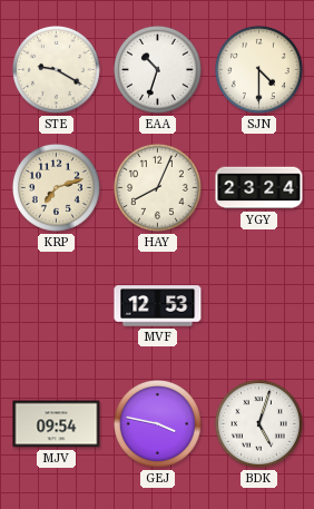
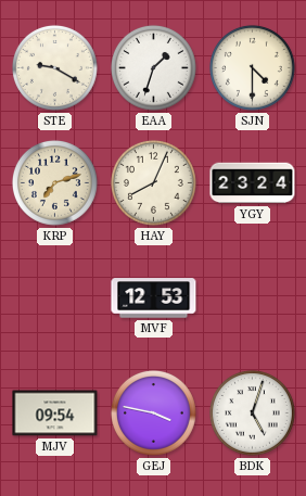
EAA: 10:33 -> 1:33 (153, 67)
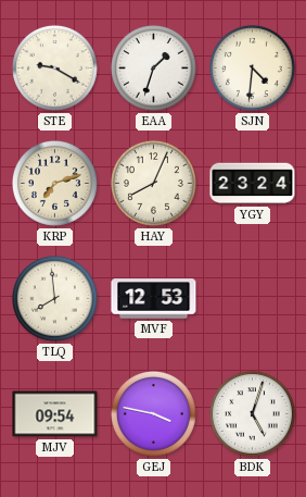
SJN: 4:30 -> 4:31 (252, 67)
TLQ: none -> 7:59 (54, 298)
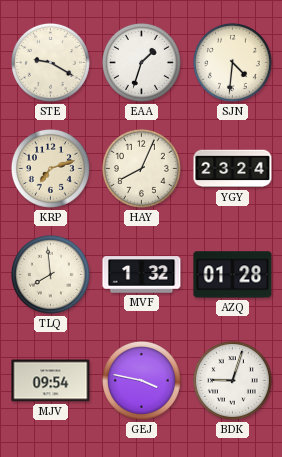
MVF: 12:53 -> 1:32 (142, 275)
AZQ: none -> 01:28 (233, 275)
BDK: 5:03 -> 9:03 (232, 380)
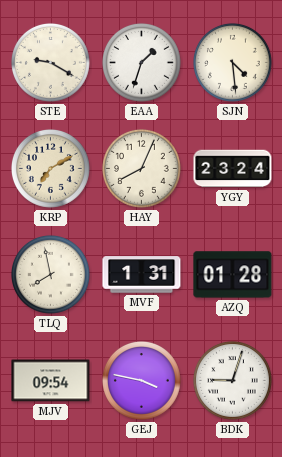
SJN: 4:31 -> 4:29 (232, 62)
KRP: 7:12 -> 7:10 (50, 168)
TLQ: 7:59 -> 7:58 (50, 274)
MVF: 1:32 -> 1:31 (142, 275)
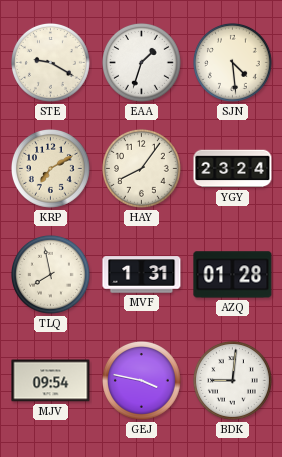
HAY: 8:04 -> 8:06 (141, 168)
BDK: 9:03 -> 9:01 (232, 380)
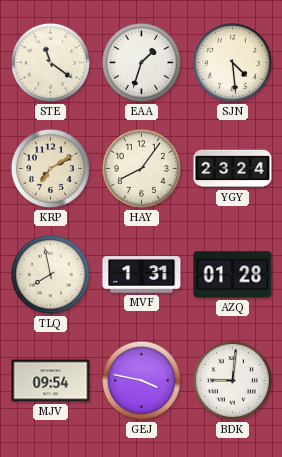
STE: 9:20 -> 11:21 (50, 62)
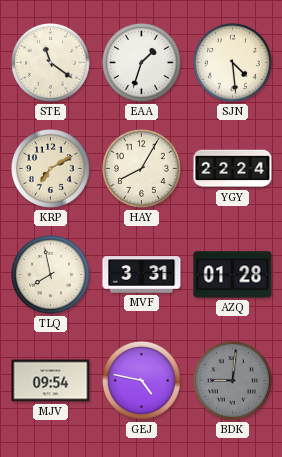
HAY: 8:06 -> 8:05 (141, 168)
YGY: 23:24 -> 22:24 (233, 169)
MVF: 1:31 -> 3:31 (142, 275)
GEJ: 3:47 -> 4:47 (141, 380)
BDK dial: white -> grey (232, 380)
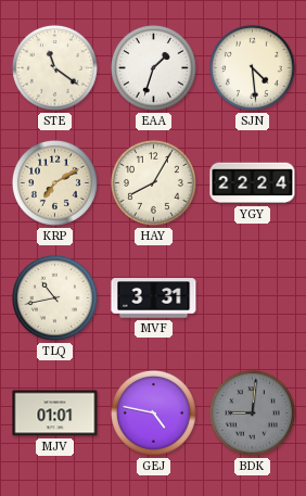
TLQ: 7:58 -> 10:43 (54, 297)
AZQ: 01:28 -> none (233, 275)
MJV: 09:54 -> 01:01 (55, 414)
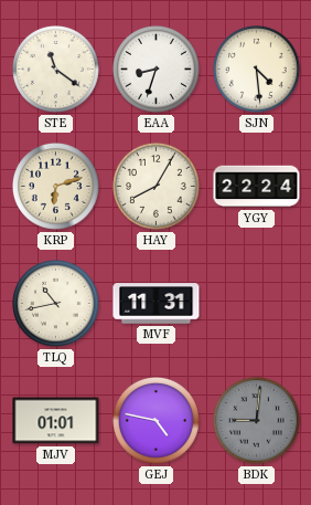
EAA: 1:33 -> 8:33 (155, 69)
KRP: 7:10 -> 6:12 (55, 186)
MVF: 3:31 -> 11:31 (157, 304)
